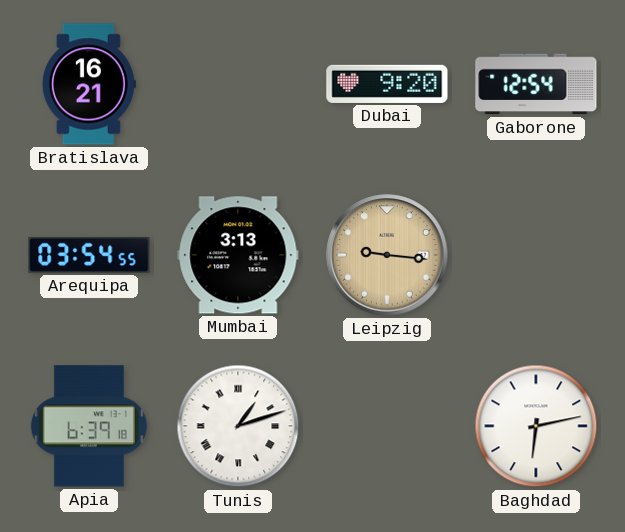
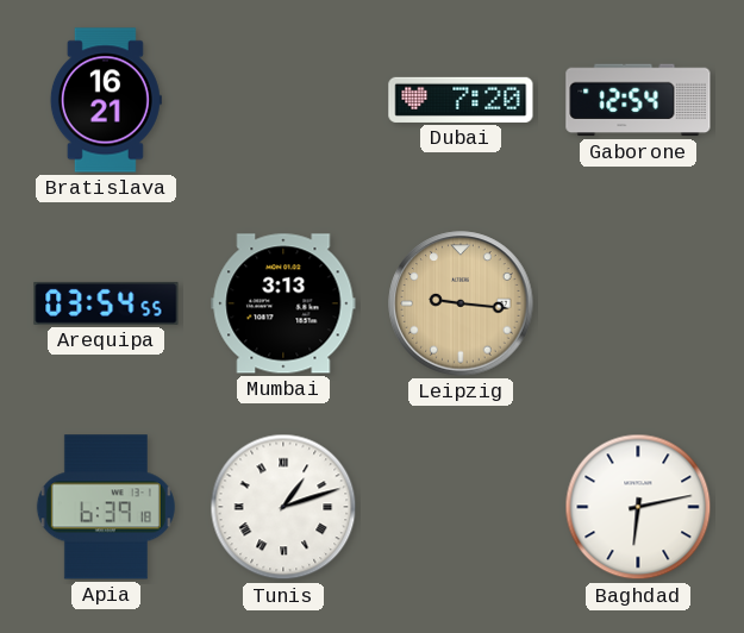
Dubai: 9:20 -> 7:20 (461, 100)
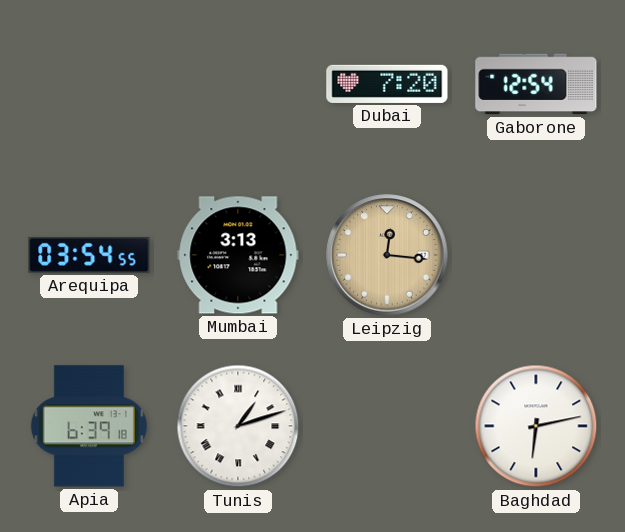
Bratislava: 16:21 -> none (106, 100)
Leipzig: 9:16 -> 12:16 (387, 255)
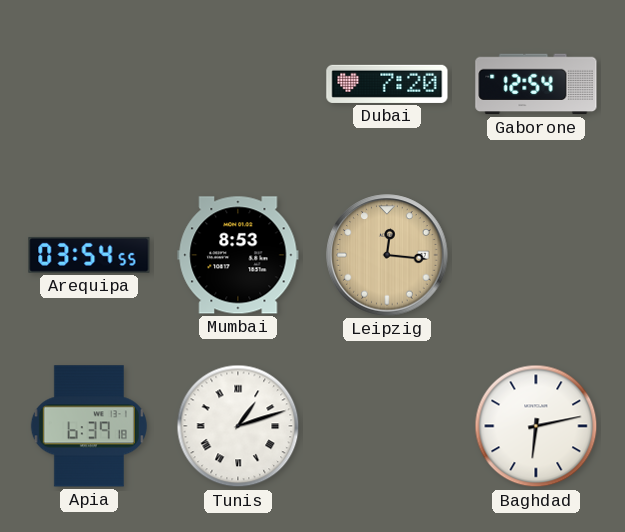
Mumbai: 3:13 -> 8:53 (238, 255)
